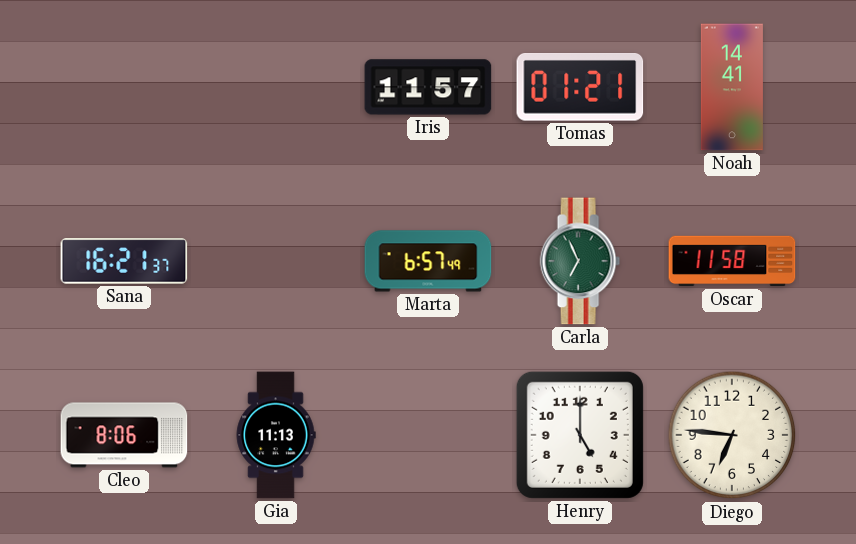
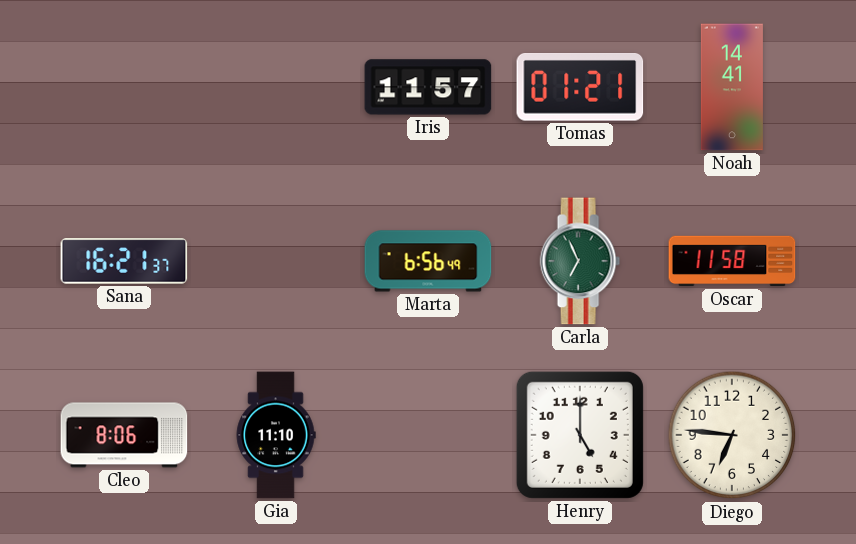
Marta: 6:57 -> 6:56 (428, 261)
Gia: 11:13 -> 11:10 (276, 435)
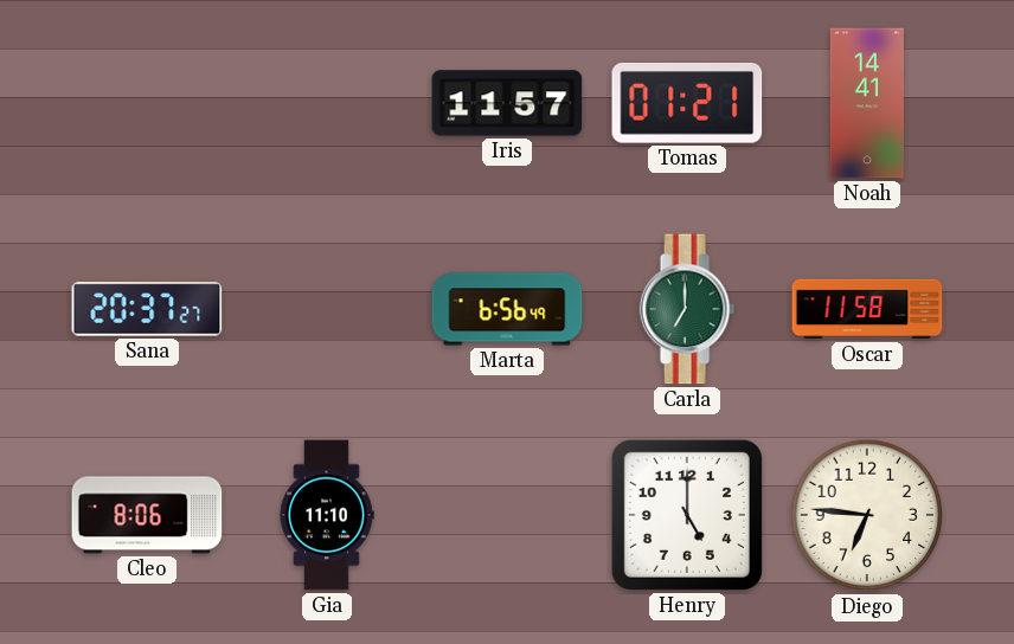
Sana: 16:21 -> 20:37 (147, 309)
Carla: 6:56 -> 7:00 (687, 309)
